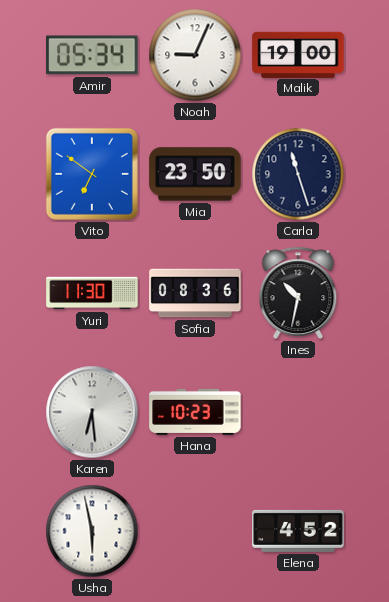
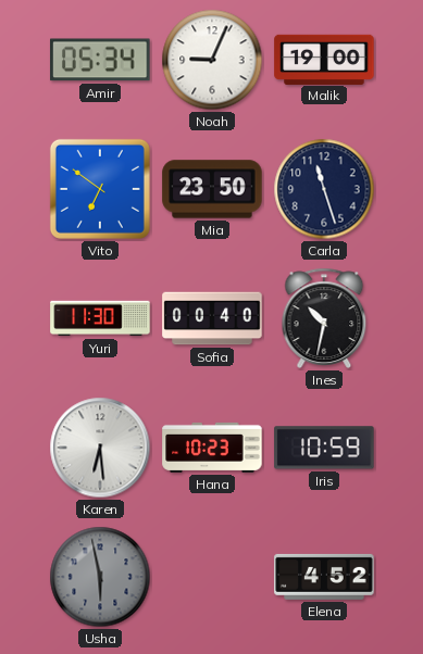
Sofia: 08:36 -> 00:40 (212, 318)
Iris: none -> 10:59 (324, 448)
Usha dial: white -> grey (100, 577)
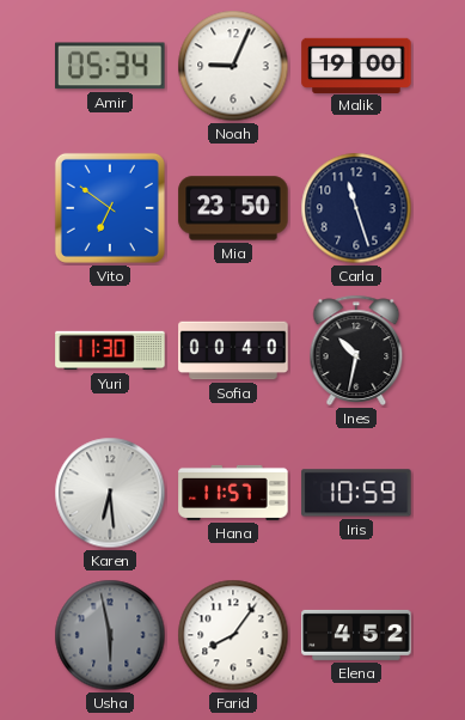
Hana: 10:23 -> 11:57 (233, 493)
Farid: none -> 8:06 (233, 635)
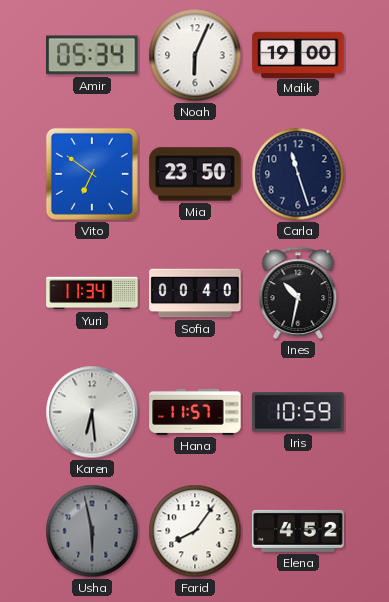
Noah: 9:04 -> 6:04 (195, 55)
Yuri: 11:30 -> 11:34 (92, 293)
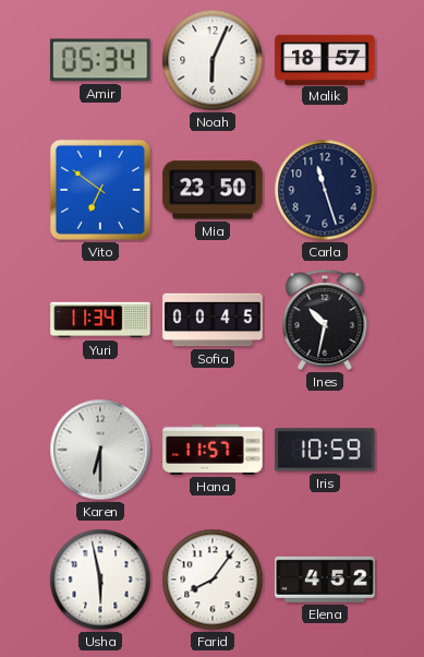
Malik: 19:00 -> 18:57 (325, 59)
Sofia: 00:40 -> 00:45 (213, 320)
Karen: 6:29 -> 6:30 (100, 450)
Usha dial: grey -> white (100, 580)
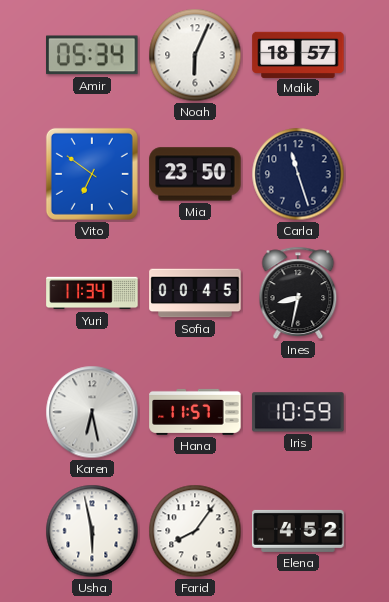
Ines: 10:32 -> 8:32 (298, 293)
Karen: 6:30 -> 6:28 (92, 412)
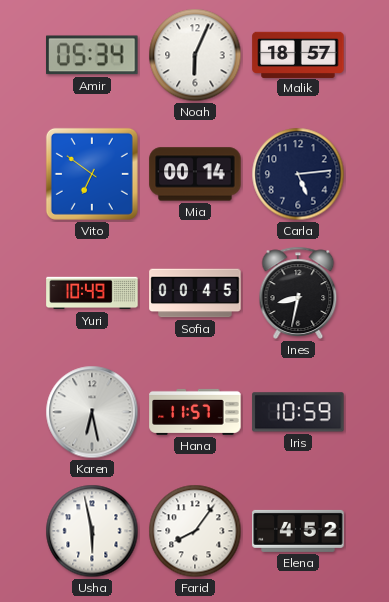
Mia: 23:50 -> 00:14 (195, 174)
Carla: 11:27 -> 5:14 (298, 174)
Yuri: 11:34 -> 10:49 (92, 293)
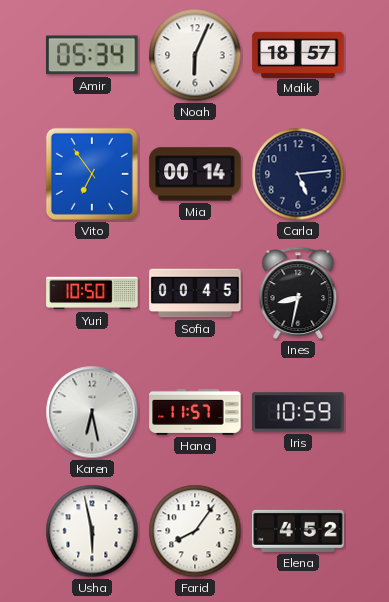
Vito: 6:51 -> 6:54 (92, 174)
Yuri: 10:49 -> 10:50 (92, 293)
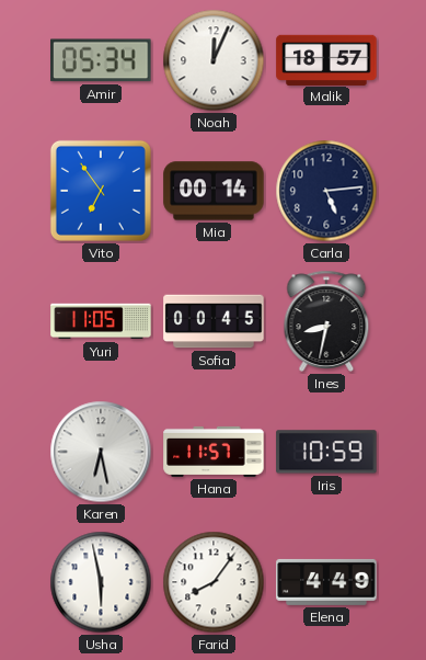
Noah: 6:04 -> 12:04 (214, 60)
Yuri: 10:50 -> 11:05 (101, 321)
Elena: 4:52 -> 4:49 (326, 582)
